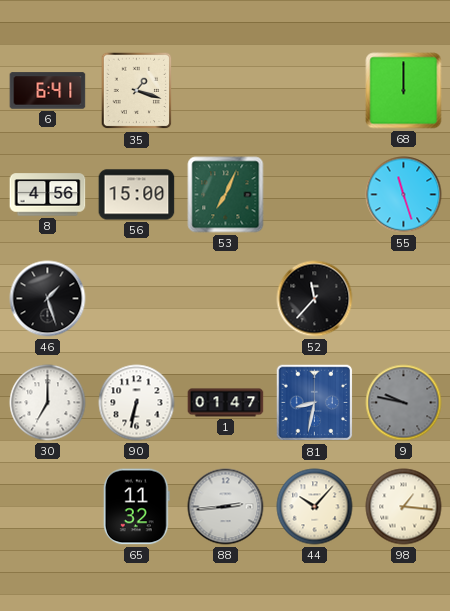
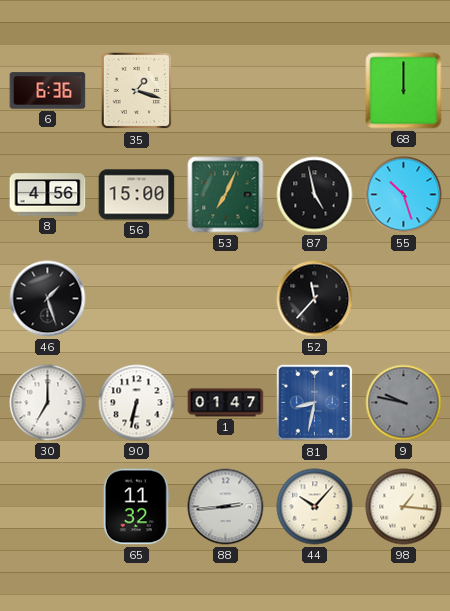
6: 6:41 -> 6:36 (48, 91)
87: none -> 4:58 (315, 195)
55: 11:27 -> 10:27 (404, 195)
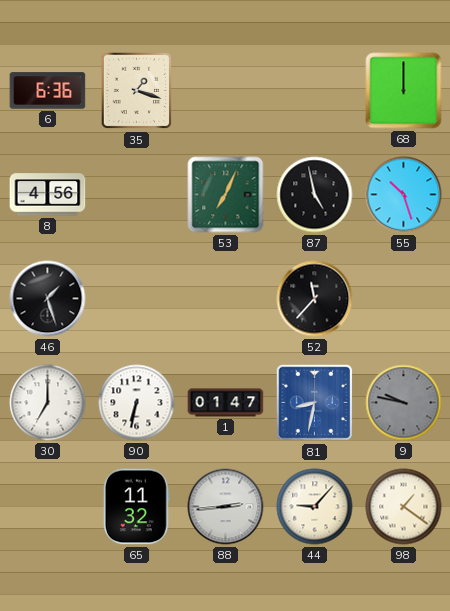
56: 15:00 -> none (137, 195)
44: 10:07 -> 9:07 (315, 507)
98: 1:16 -> 1:21 (404, 507)
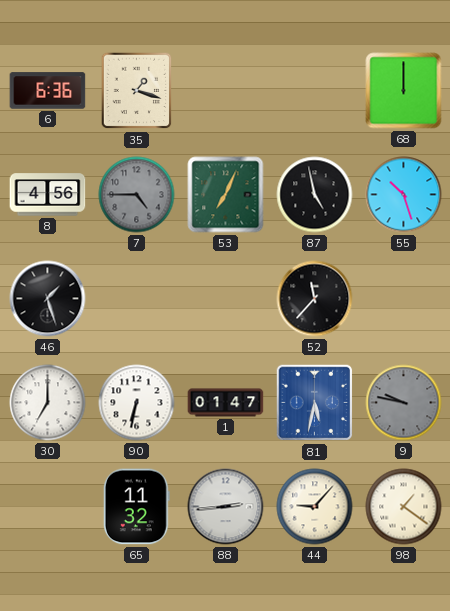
7: none -> 4:45 (137, 195)
81: 8:32 -> 5:32 (315, 403)
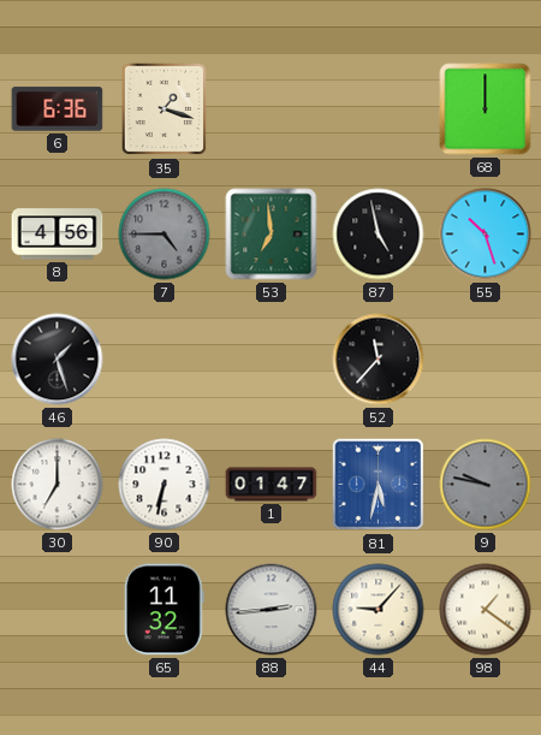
53: 7:04 -> 6:59 (272, 235)
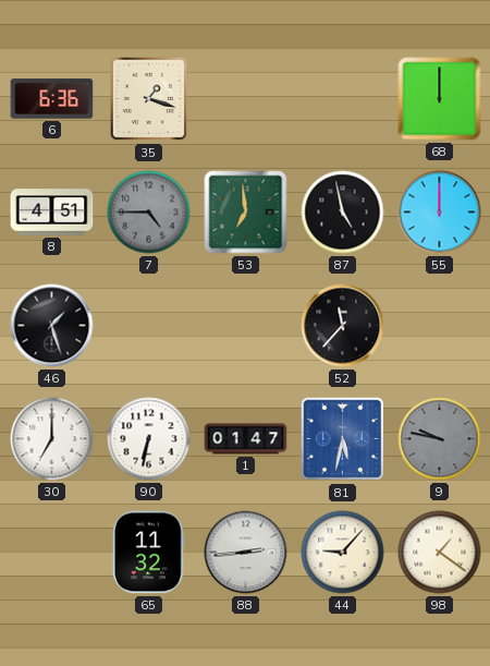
8: 4:56 -> 4:51 (52, 213)
55: 10:27 -> 12:00 (440, 213)
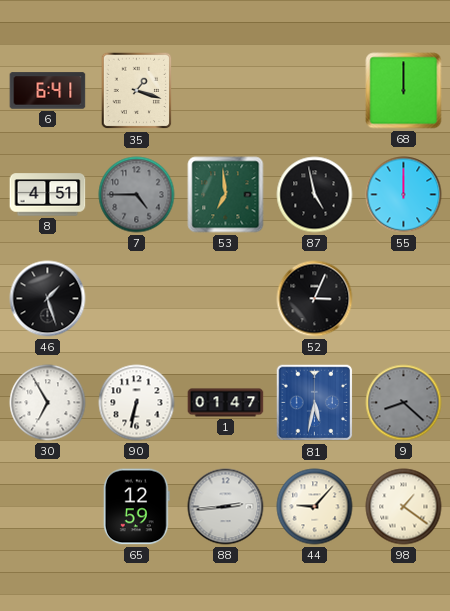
6: 6:36 -> 6:41 (48, 91)
52: 11:37 -> 3:04 (315, 299)
30: 7:00 -> 6:55 (48, 403)
9: 9:47 -> 8:22 (404, 403)
65: 11:32 -> 12:59 (136, 507)
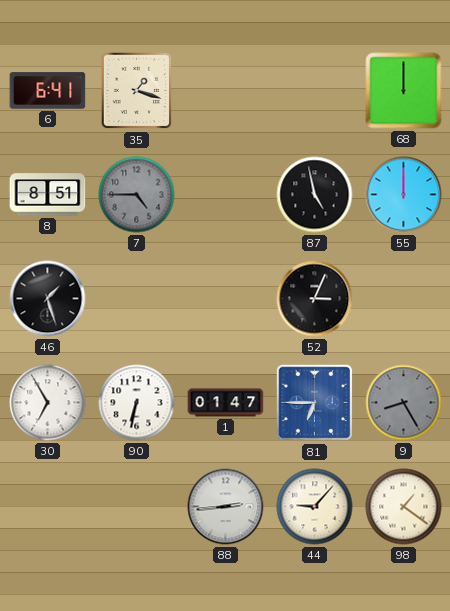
8: 4:51 -> 8:51 (48, 195)
53: 6:59 -> none (226, 195)
81: 5:32 -> 6:45 (315, 403)
9: 8:22 -> 8:25 (404, 403)
65: 12:59 -> none (136, 507)
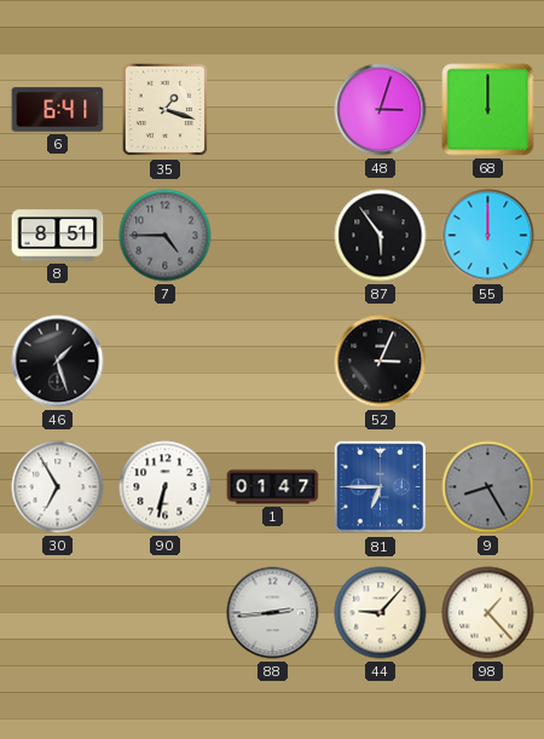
48: none -> 3:03 (381, 110)
87: 4:58 -> 5:54 (381, 236)
98: 1:21 -> 1:23 (488, 613)
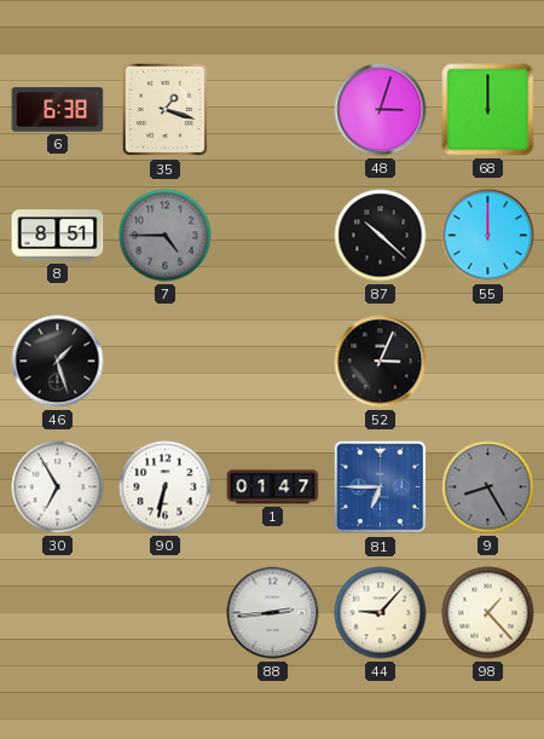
6: 6:41 -> 6:38 (58, 110)
87: 5:54 -> 10:22 (381, 236)
